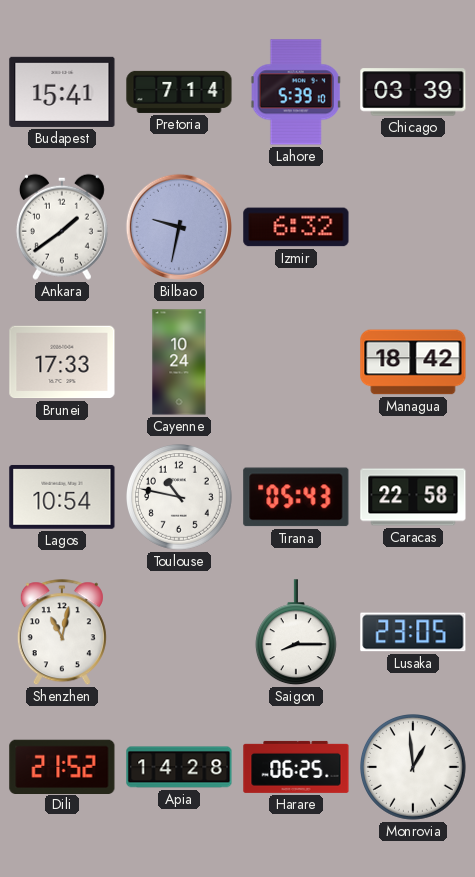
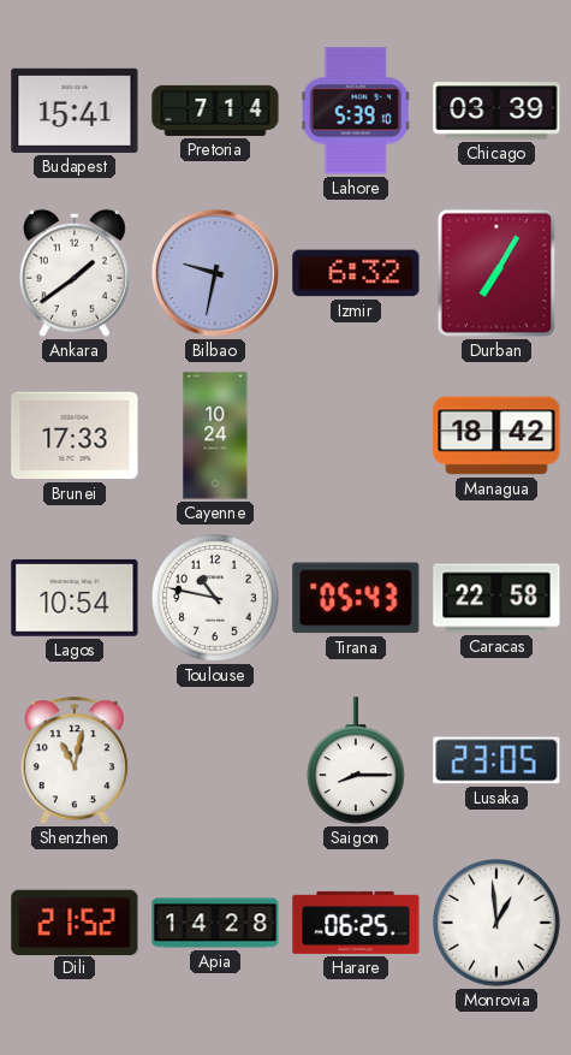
Durban: none -> 7:05 (496, 273)
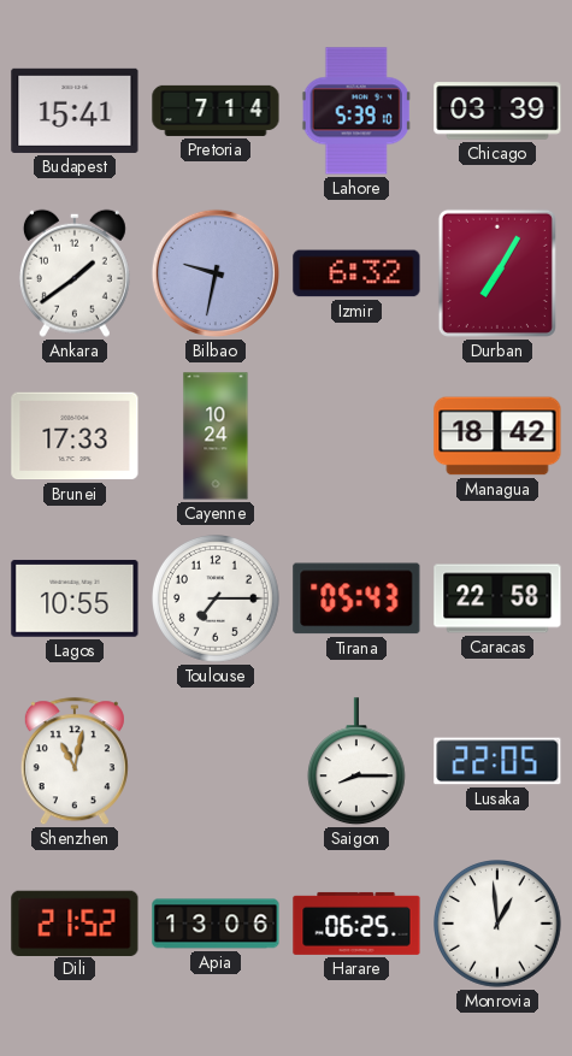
Lagos: 10:54 -> 10:55 (75, 598)
Toulouse: 10:47 -> 7:15 (217, 600)
Lusaka: 23:05 -> 22:05 (497, 761)
Apia: 14:28 -> 13:06 (216, 924)
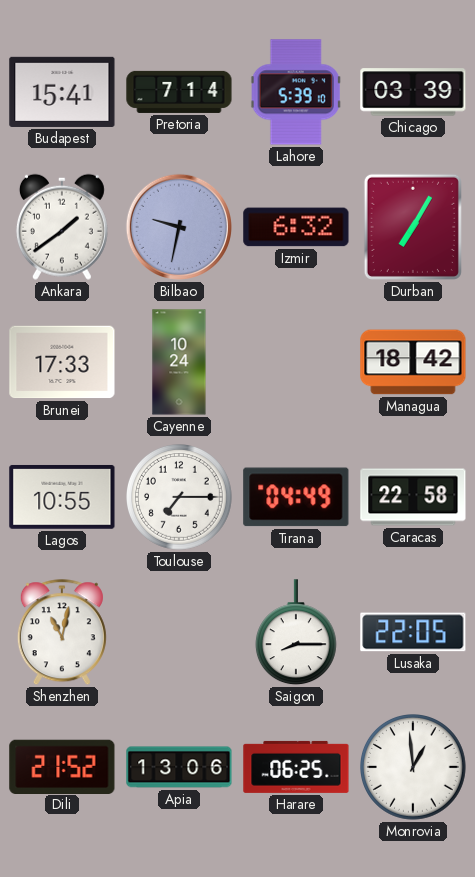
Tirana: 05:43 -> 04:49 (296, 497)
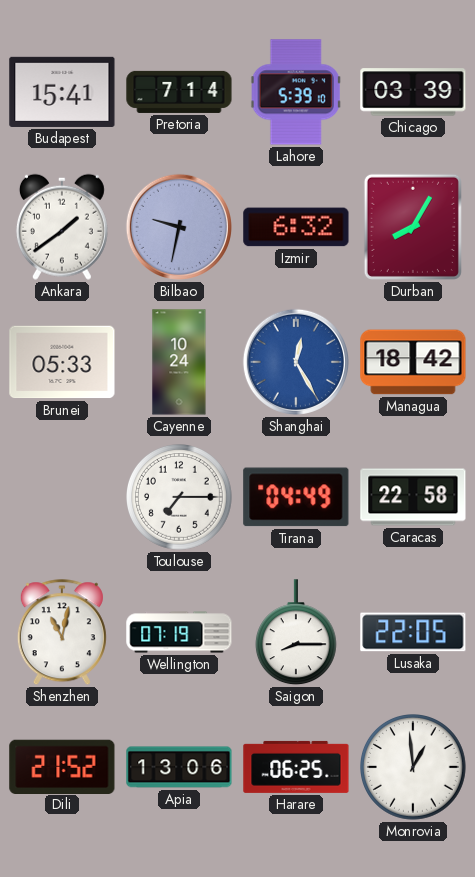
Durban: 7:05 -> 8:05 (413, 227)
Brunei: 17:33 -> 05:33 (62, 362)
Shanghai: none -> 12:25 (296, 362)
Lagos: 10:55 -> none (62, 497)
Wellington: none -> 07:19 (179, 632)
